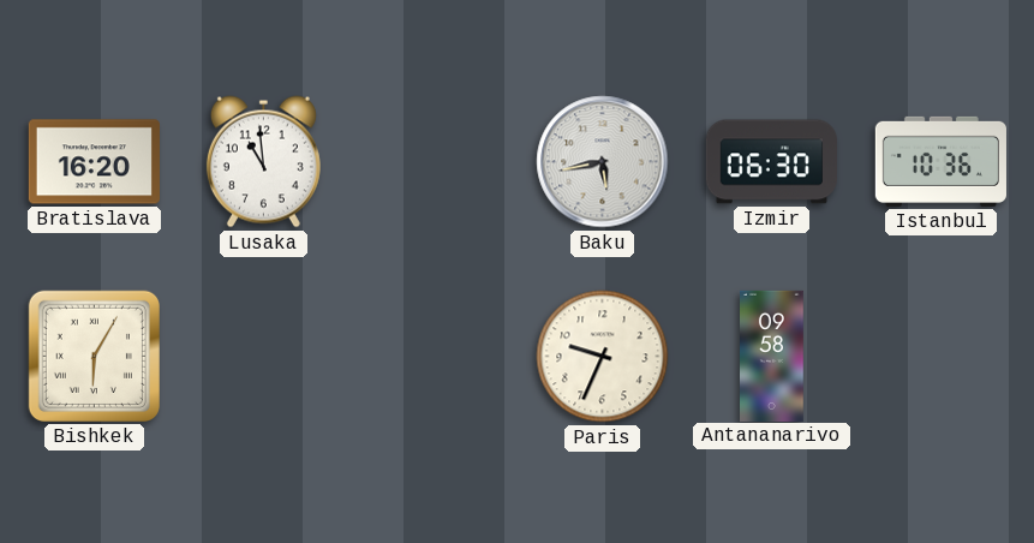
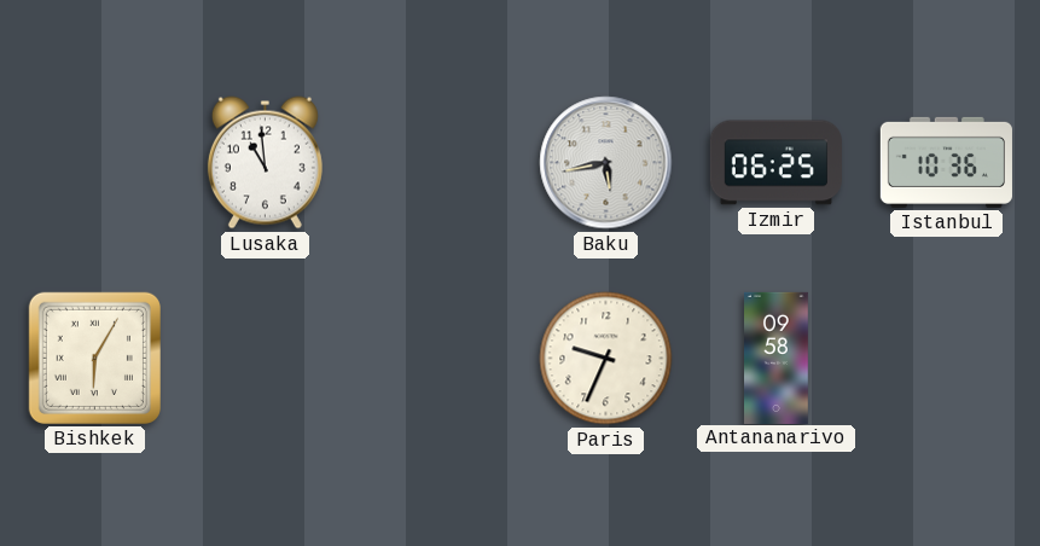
Bratislava: 16:20 -> none (94, 162)
Izmir: 06:30 -> 06:25 (775, 163)
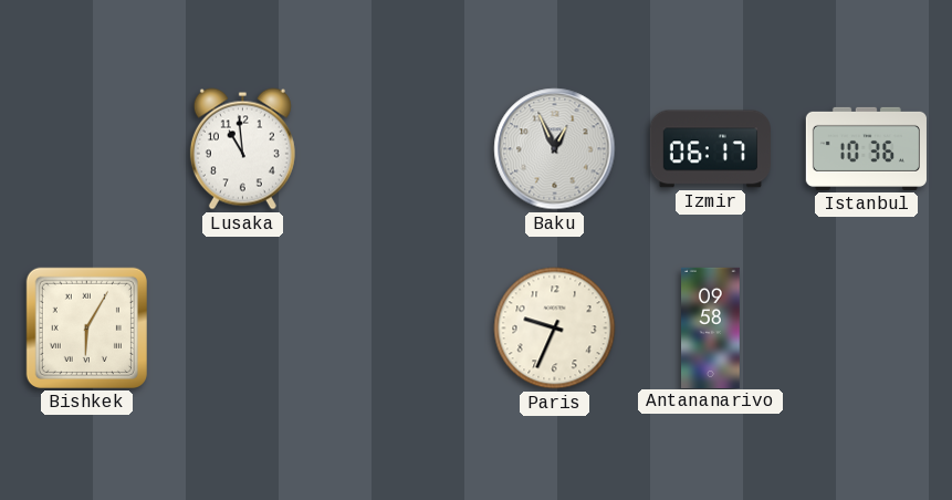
Baku: 5:43 -> 12:56 (555, 149)
Izmir: 06:25 -> 06:17 (710, 149)
